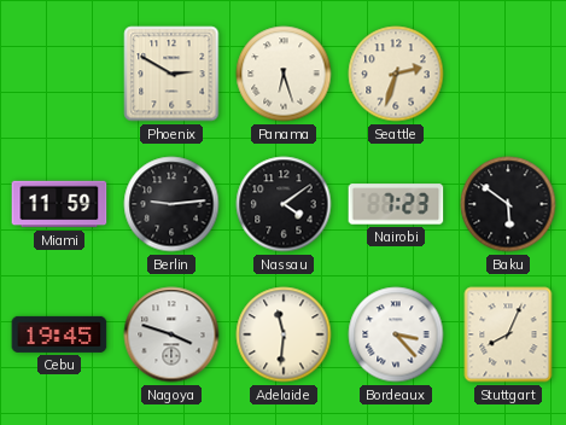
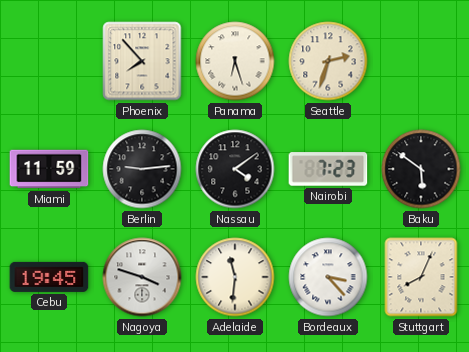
Phoenix: 2:50 -> 7:53 (142, 61)
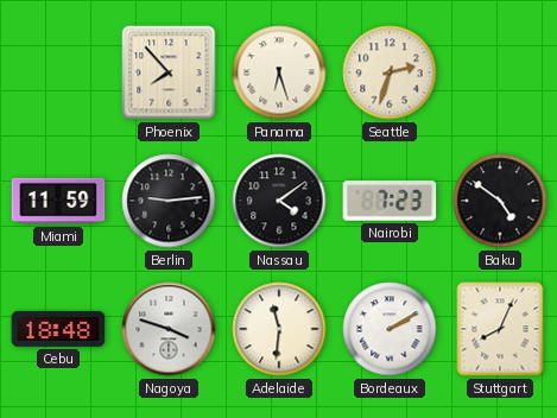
Baku: 5:51 -> 4:51 (500, 201)
Cebu: 19:45 -> 18:48 (58, 329)
Bordeaux: 3:23 -> 2:10 (390, 329)
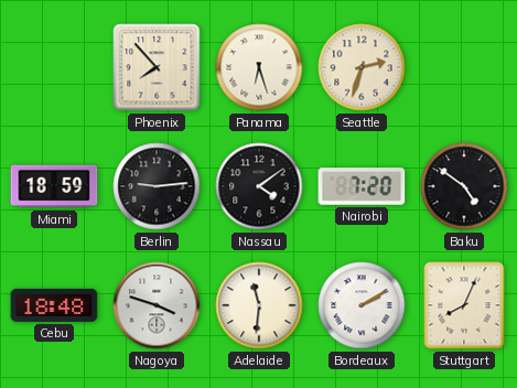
Miami: 11:59 -> 18:59 (54, 186)
Nairobi: 7:23 -> 7:20 (362, 186)
